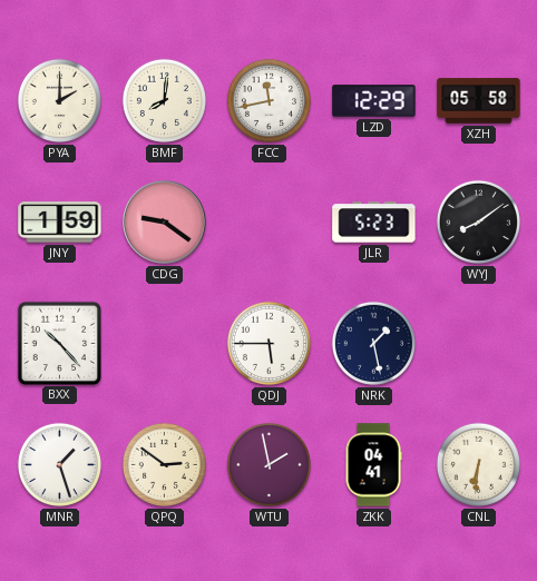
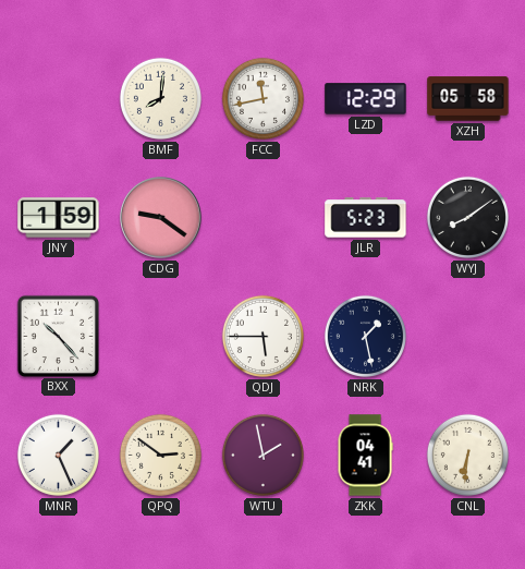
PYA: 2:00 -> none (59, 100)
MNR: 1:27 -> 1:26 (58, 455)
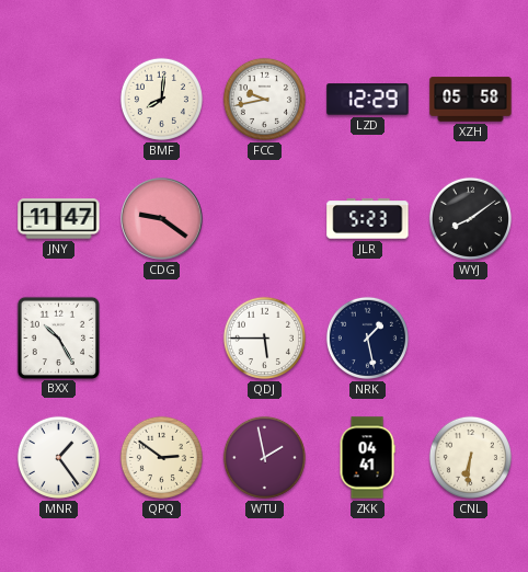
FCC: 11:43 -> 9:43 (264, 99)
JNY: 1:59 -> 11:47 (59, 219)
BXX: 10:23 -> 10:25 (58, 338)
MNR: 1:26 -> 1:24 (58, 457)
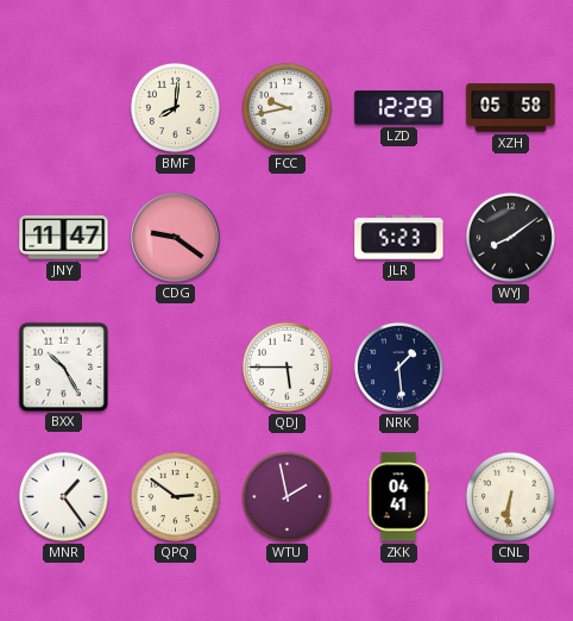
NRK: 1:28 -> 1:29 (398, 366)
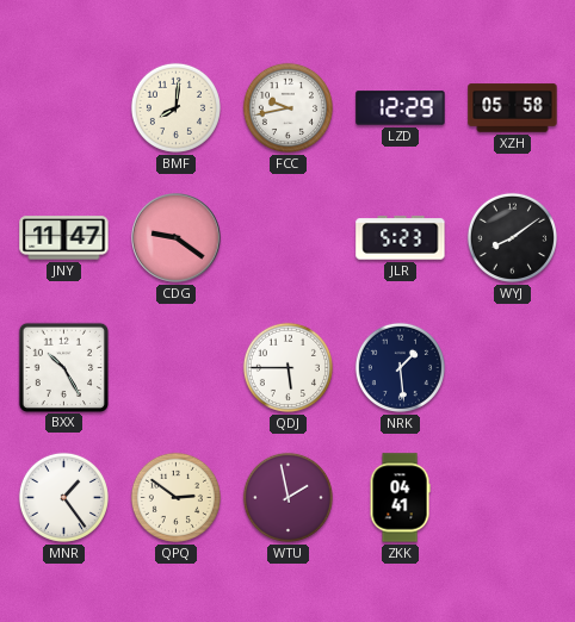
CNL: 6:31 -> none (510, 496)
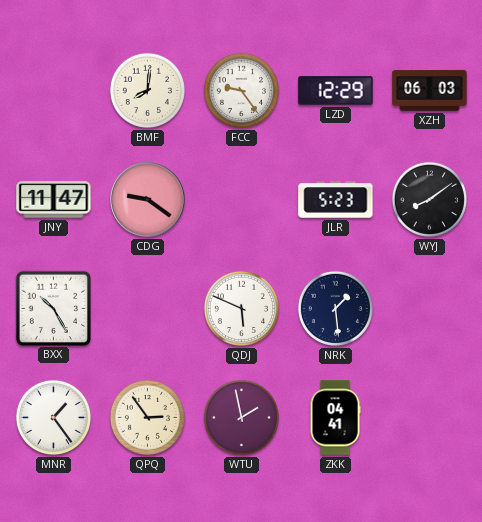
FCC: 9:43 -> 9:24 (241, 90)
XZH: 05:58 -> 06:03 (430, 91)
QDJ: 5:45 -> 5:49 (241, 308)
QPQ: 2:51 -> 2:54 (147, 417)
